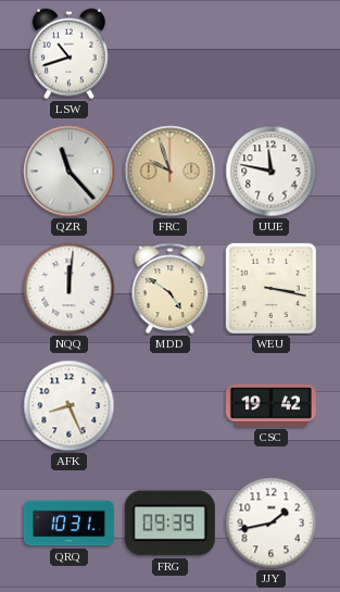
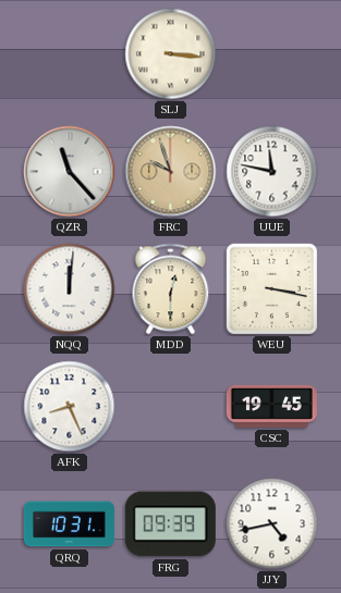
LSW: 10:42 -> none (70, 54)
SLJ: none -> 3:16 (171, 54)
MDD: 4:51 -> 12:30 (171, 289)
CSC: 19:42 -> 19:45 (271, 406)
JJY: 1:43 -> 4:43 (272, 524)
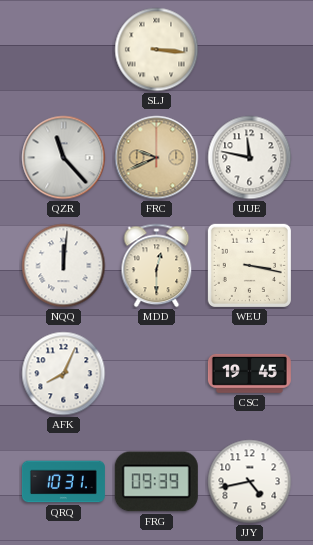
FRC: 9:57 -> 9:41 (157, 158)
AFK: 8:26 -> 8:04 (64, 374)
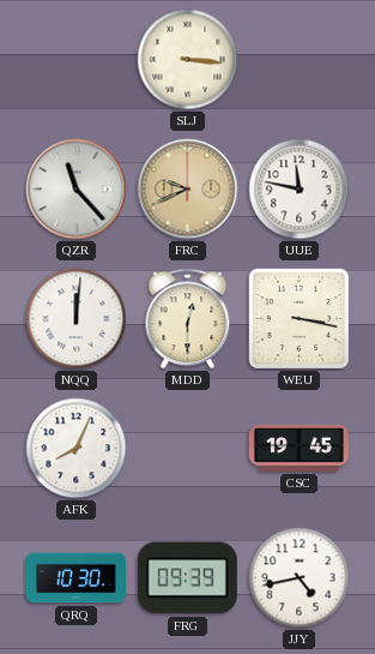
QRQ: 10:31 -> 10:30 (75, 578)
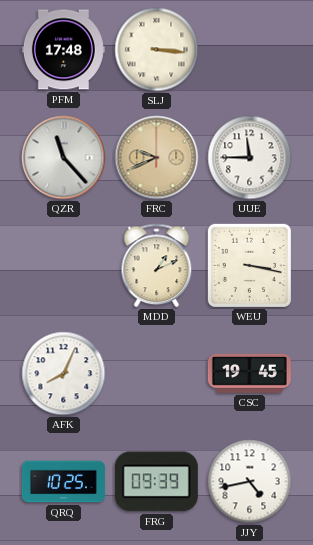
PFM: none -> 17:48 (63, 50)
UUE: 11:47 -> 11:45 (250, 158)
NQQ: 12:01 -> none (77, 319)
MDD: 12:30 -> 1:11 (157, 266)
QRQ: 10:30 -> 10:25 (63, 482)
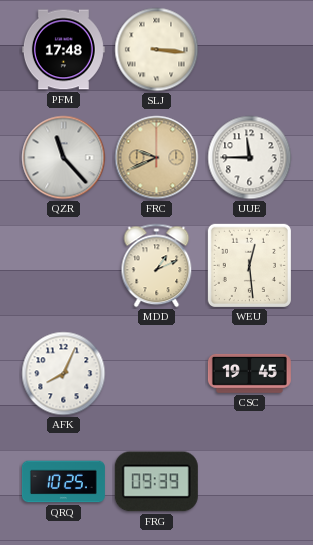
WEU: 3:17 -> 12:29 (249, 265)
JJY: 4:43 -> none (250, 482)
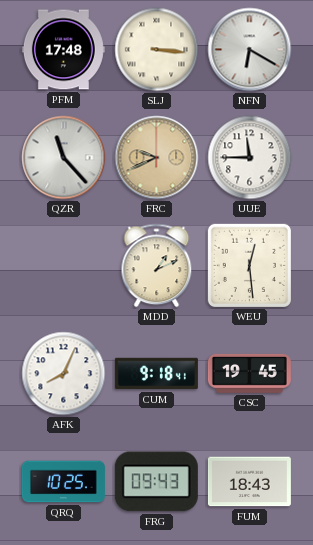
NFN: none -> 6:20 (250, 50)
CUM: none -> 9:18 (156, 374)
FRG: 09:39 -> 09:43 (156, 482)
FUM: none -> 18:43 (249, 482)
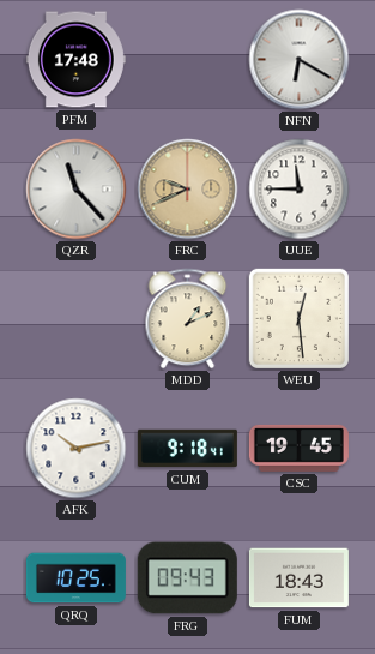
SLJ: 3:16 -> none (157, 50)
AFK: 8:04 -> 10:13 (77, 449)
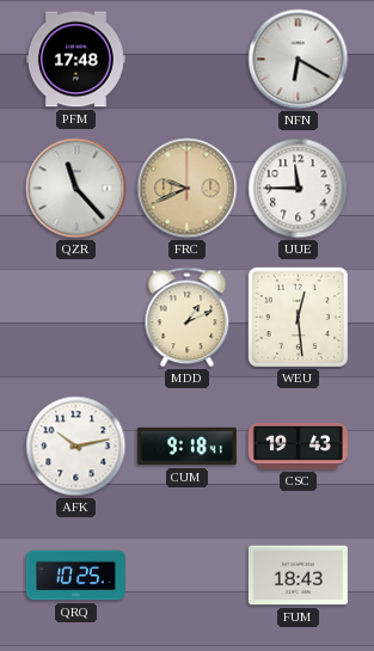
CSC: 19:45 -> 19:43 (298, 446)
FRG: 09:43 -> none (187, 578)
